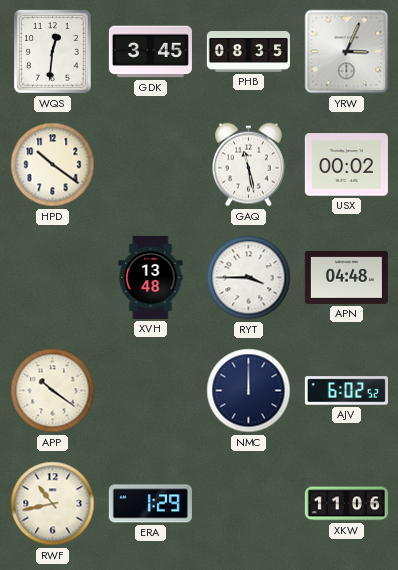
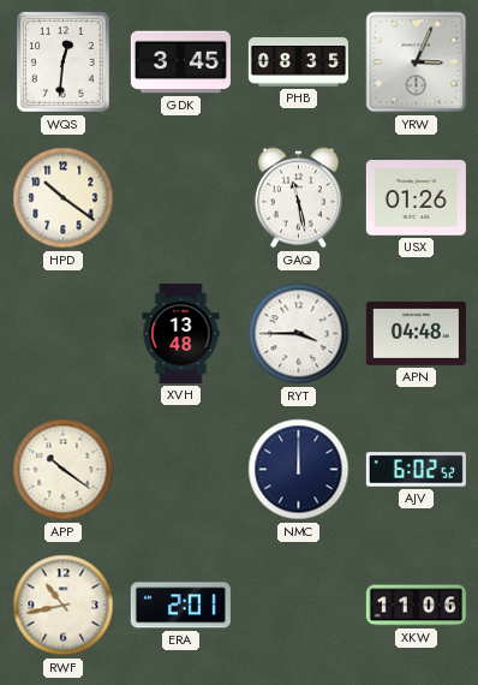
USX: 00:02 -> 01:26 (416, 198)
ERA: 1:29 -> 2:01 (180, 606)
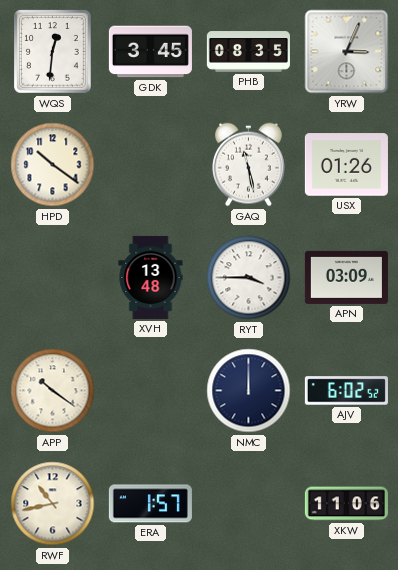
APN: 04:48 -> 03:09 (346, 277)
ERA: 2:01 -> 1:57 (150, 504)
